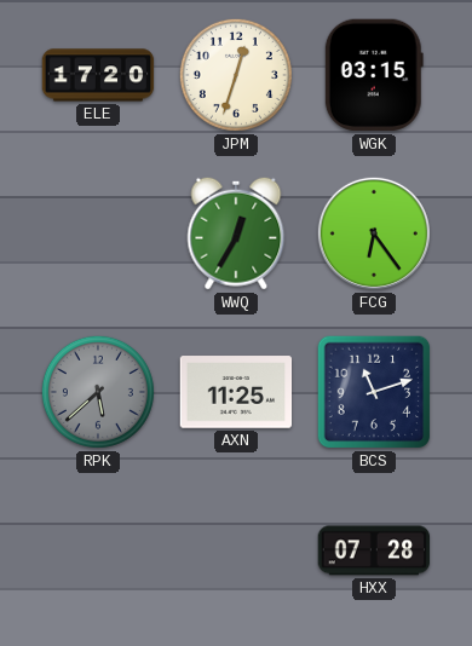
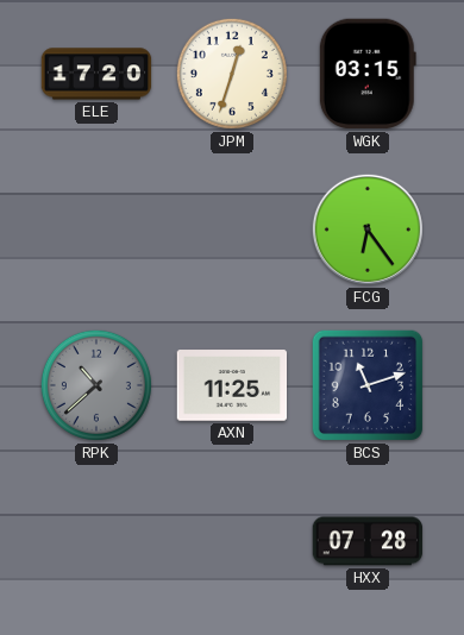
WWQ: 12:35 -> none (236, 233)
RPK: 5:38 -> 10:38 (96, 385)
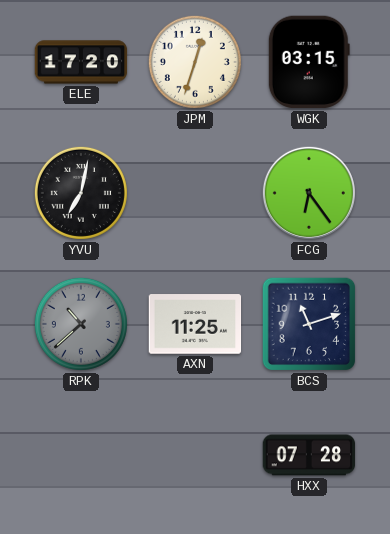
YVU: none -> 7:02 (81, 193)
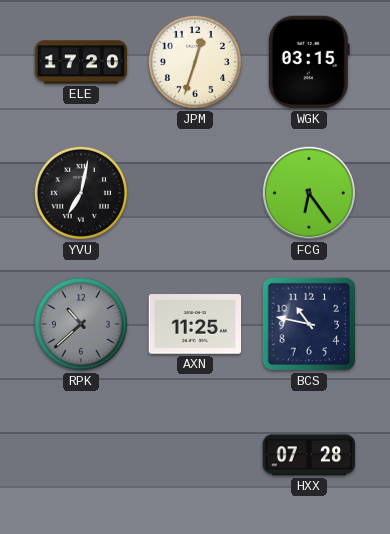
BCS: 11:12 -> 10:47 (309, 324)
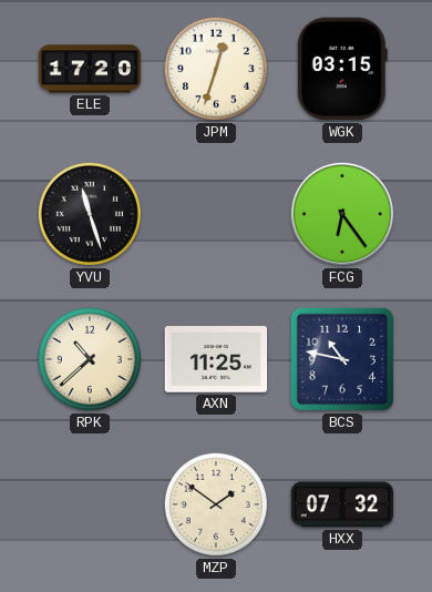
YVU: 7:02 -> 11:27 (90, 214)
RPK dial: grey -> cream (90, 359)
MZP: none -> 1:51 (216, 504)
HXX: 07:28 -> 07:32 (342, 504)
